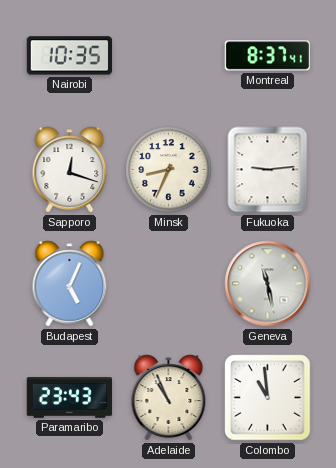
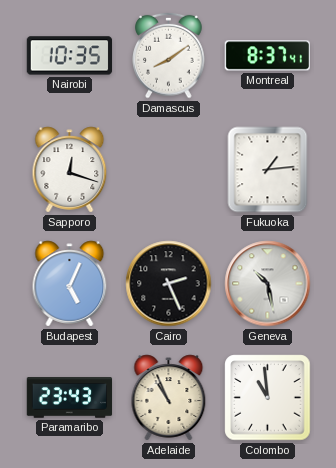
Damascus: none -> 8:09 (169, 55)
Minsk: 8:34 -> none (169, 170)
Fukuoka: 9:14 -> 1:14 (268, 170)
Cairo: none -> 2:26 (169, 284)
Geneva: 11:28 -> 10:28 (268, 284)
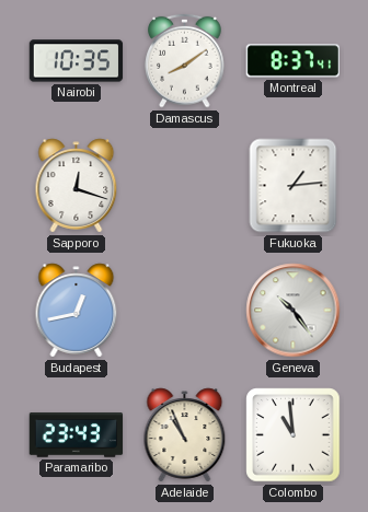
Budapest: 5:04 -> 12:43 (77, 311)
Cairo: 2:26 -> none (169, 284)
Geneva: 10:28 -> 10:24 (294, 311)
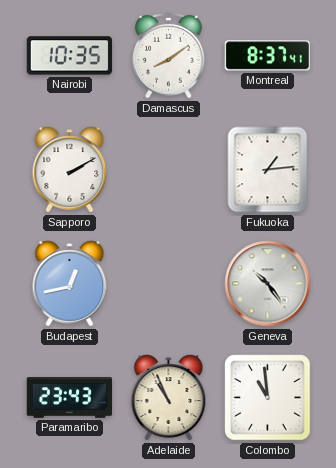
Sapporo: 12:18 -> 2:10 (70, 170)
